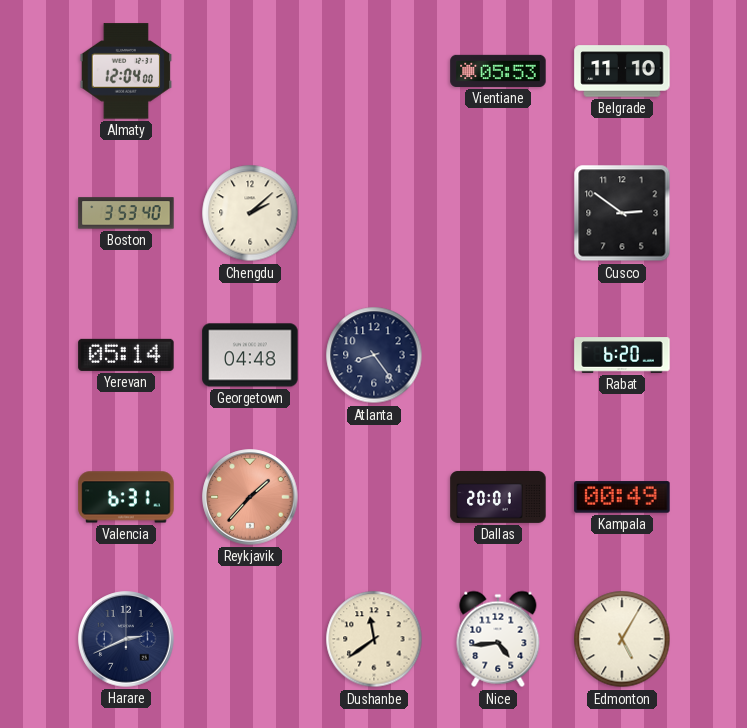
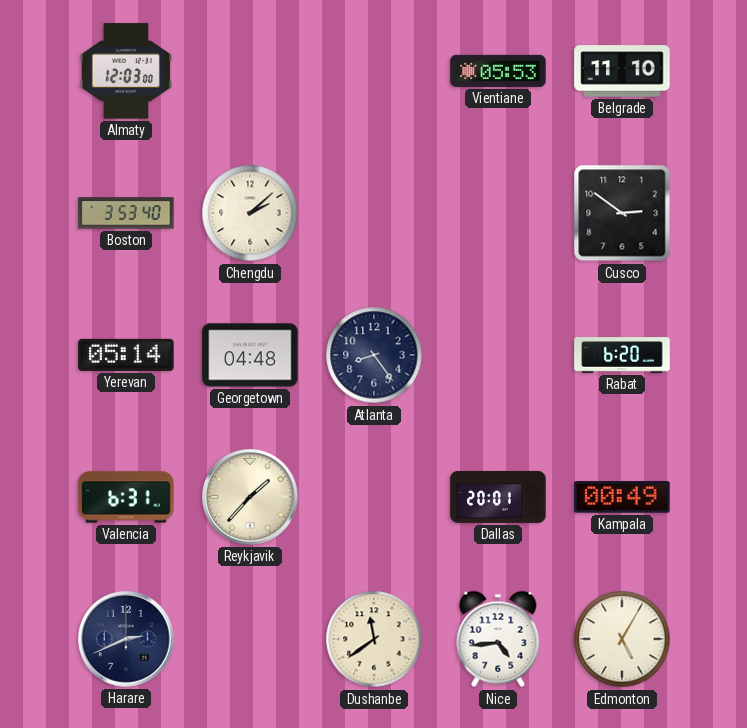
Almaty: 12:04 -> 12:03 (126, 71)
Reykjavik dial: salmon -> cream (250, 497)
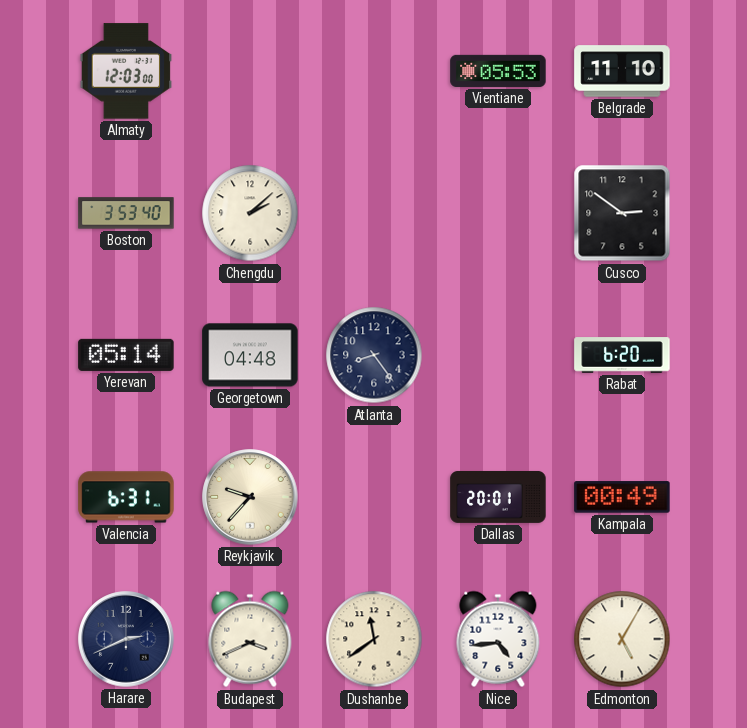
Reykjavik: 1:37 -> 9:37 (250, 497)
Budapest: none -> 3:41 (250, 639)
